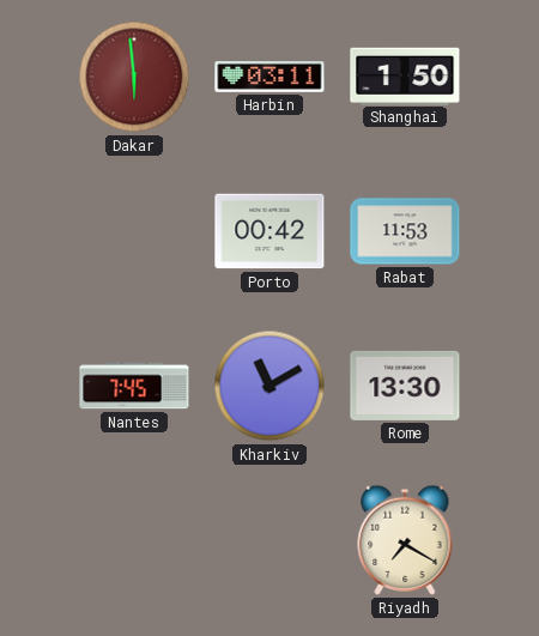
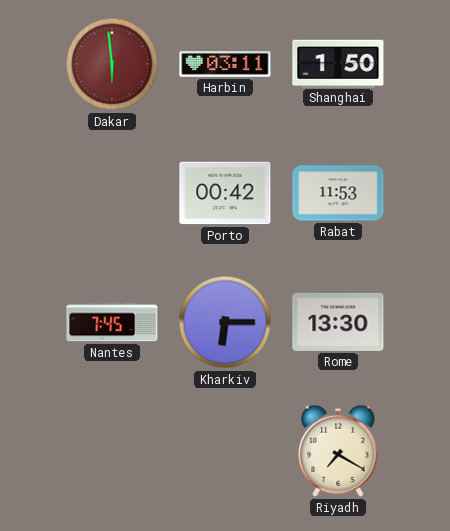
Kharkiv: 11:10 -> 6:15 (225, 322)
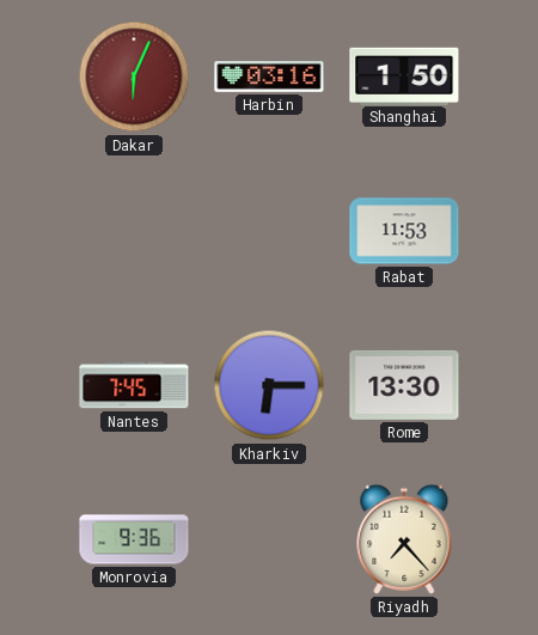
Dakar: 5:59 -> 6:04 (134, 77)
Harbin: 03:11 -> 03:16 (269, 77)
Porto: 00:42 -> none (225, 193)
Monrovia: none -> 9:36 (134, 539)
Riyadh: 7:20 -> 7:23 (404, 539)
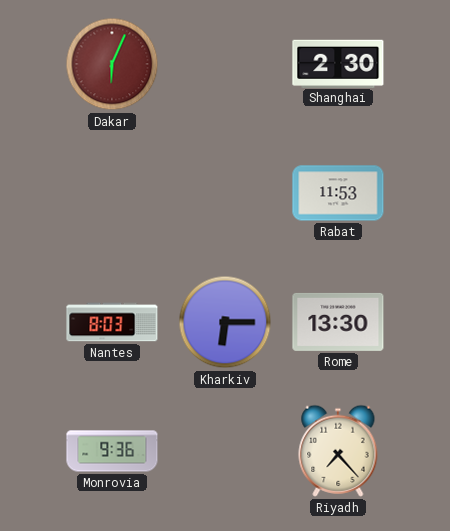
Harbin: 03:16 -> none (269, 77)
Shanghai: 1:50 -> 2:30 (338, 63)
Nantes: 7:45 -> 8:03 (112, 322)
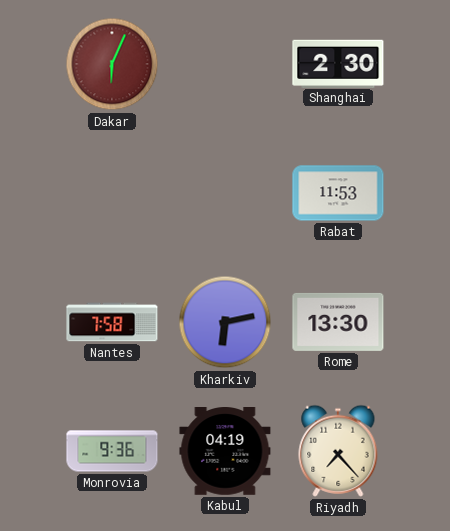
Nantes: 8:03 -> 7:58 (112, 322)
Kharkiv: 6:15 -> 6:13 (225, 322)
Kabul: none -> 04:19 (225, 452)
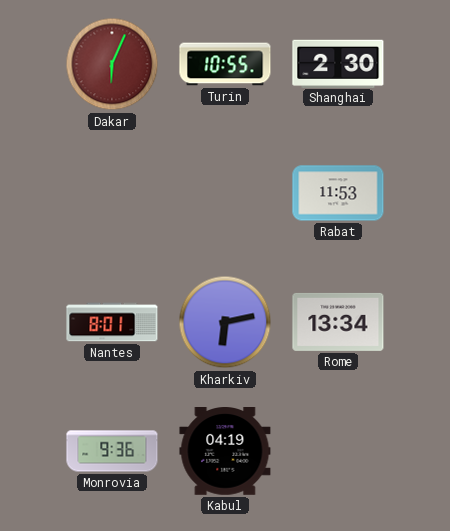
Turin: none -> 10:55 (225, 64)
Nantes: 7:58 -> 8:01 (112, 322)
Rome: 13:30 -> 13:34 (338, 322)
Riyadh: 7:23 -> none (338, 451)
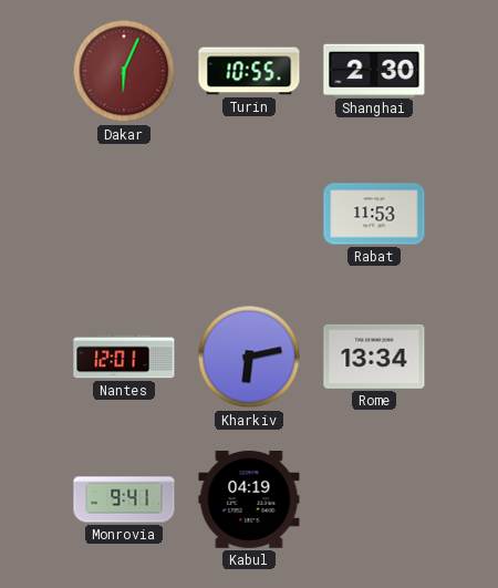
Nantes: 8:01 -> 12:01 (124, 357)
Monrovia: 9:36 -> 9:41 (124, 499)
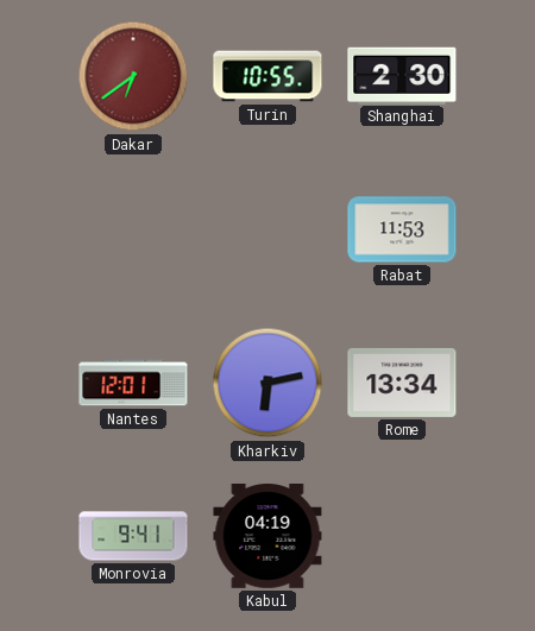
Dakar: 6:04 -> 6:39 (133, 76)
